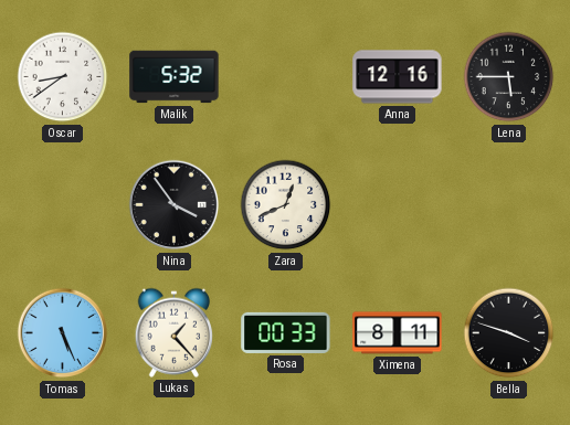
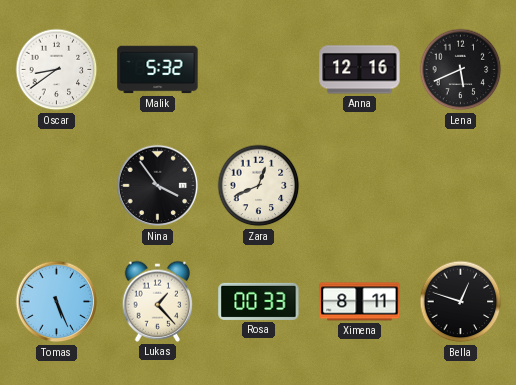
Lena: 5:45 -> 5:41 (461, 70)
Bella: 3:48 -> 12:48 (461, 302)
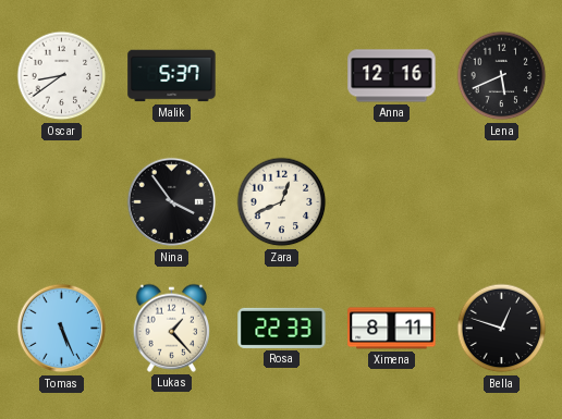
Malik: 5:32 -> 5:37 (172, 76)
Rosa: 00:33 -> 22:33 (282, 328)
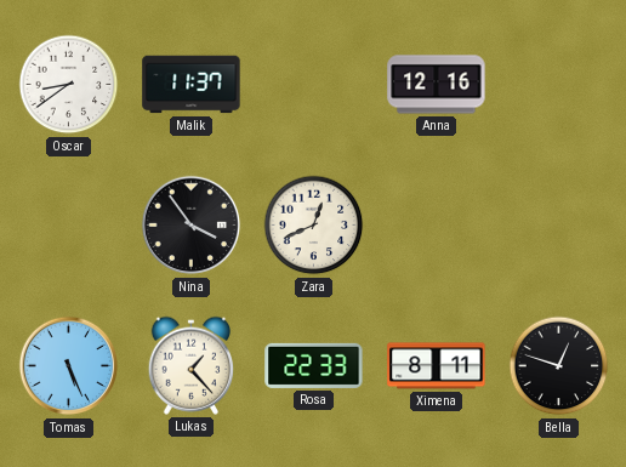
Malik: 5:37 -> 11:37 (192, 85)
Lena: 5:41 -> none (502, 76)
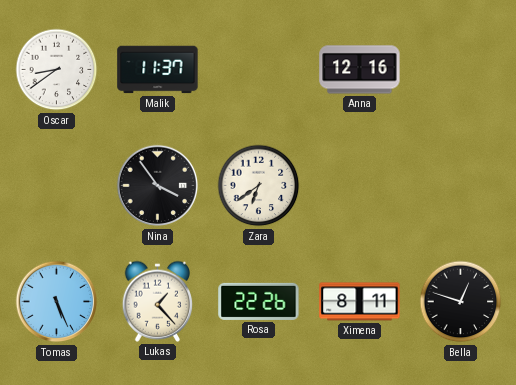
Zara: 12:41 -> 6:39 (259, 186)
Rosa: 22:33 -> 22:26 (259, 301)
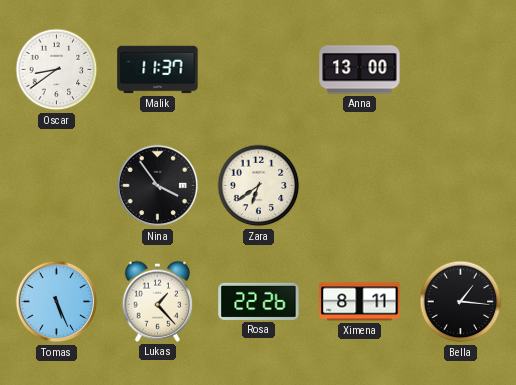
Anna: 12:16 -> 13:00 (360, 70)
Bella: 12:48 -> 1:16 (461, 302)
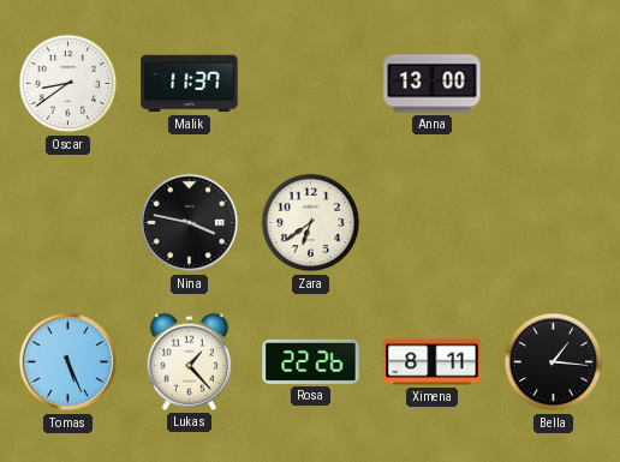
Nina: 3:54 -> 3:47 (190, 223)
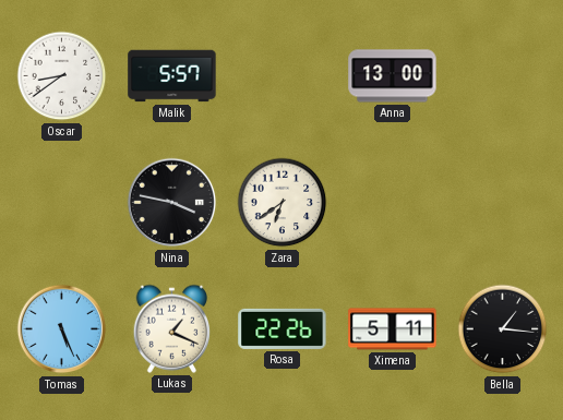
Malik: 11:37 -> 5:57 (172, 76)
Lukas: 1:23 -> 1:19 (172, 328)
Ximena: 8:11 -> 5:11 (393, 329)
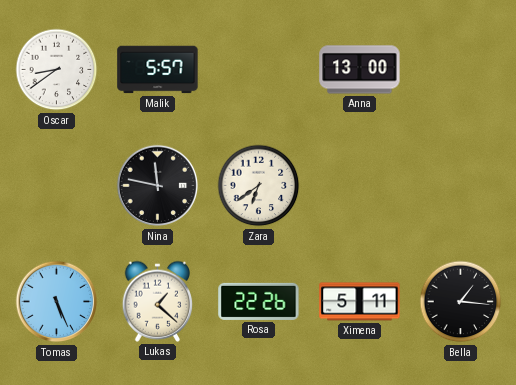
Nina: 3:47 -> 11:47 (158, 186)
Lukas: 1:19 -> 1:22 (158, 301)
